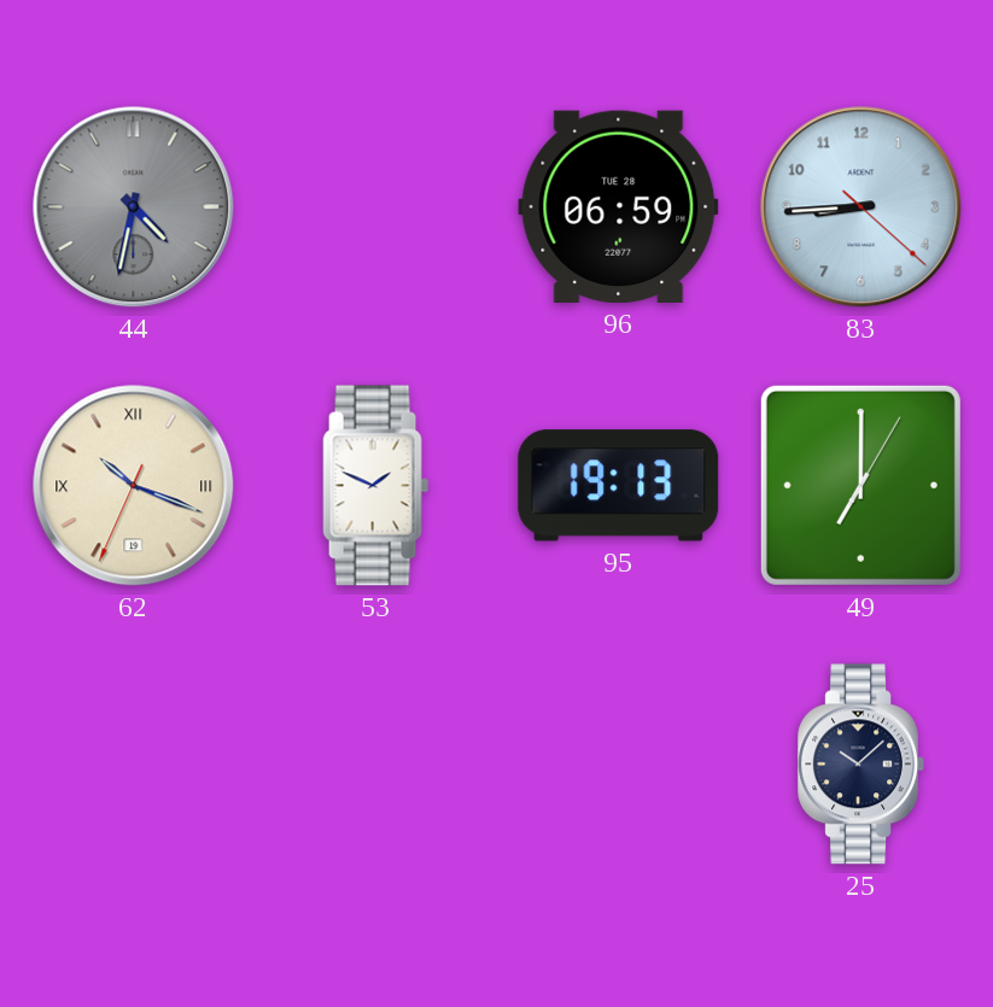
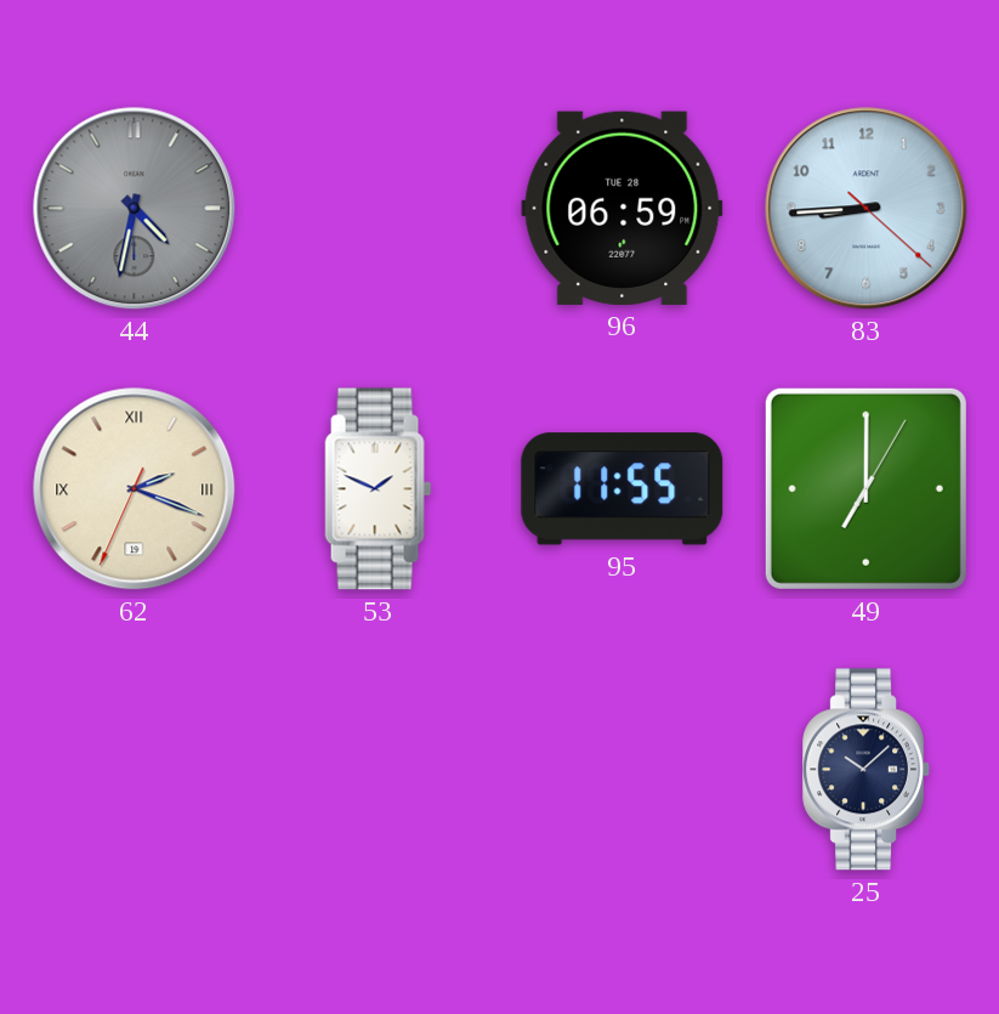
62: 10:18 -> 2:18 (135, 489)
95: 19:13 -> 11:55 (623, 489)
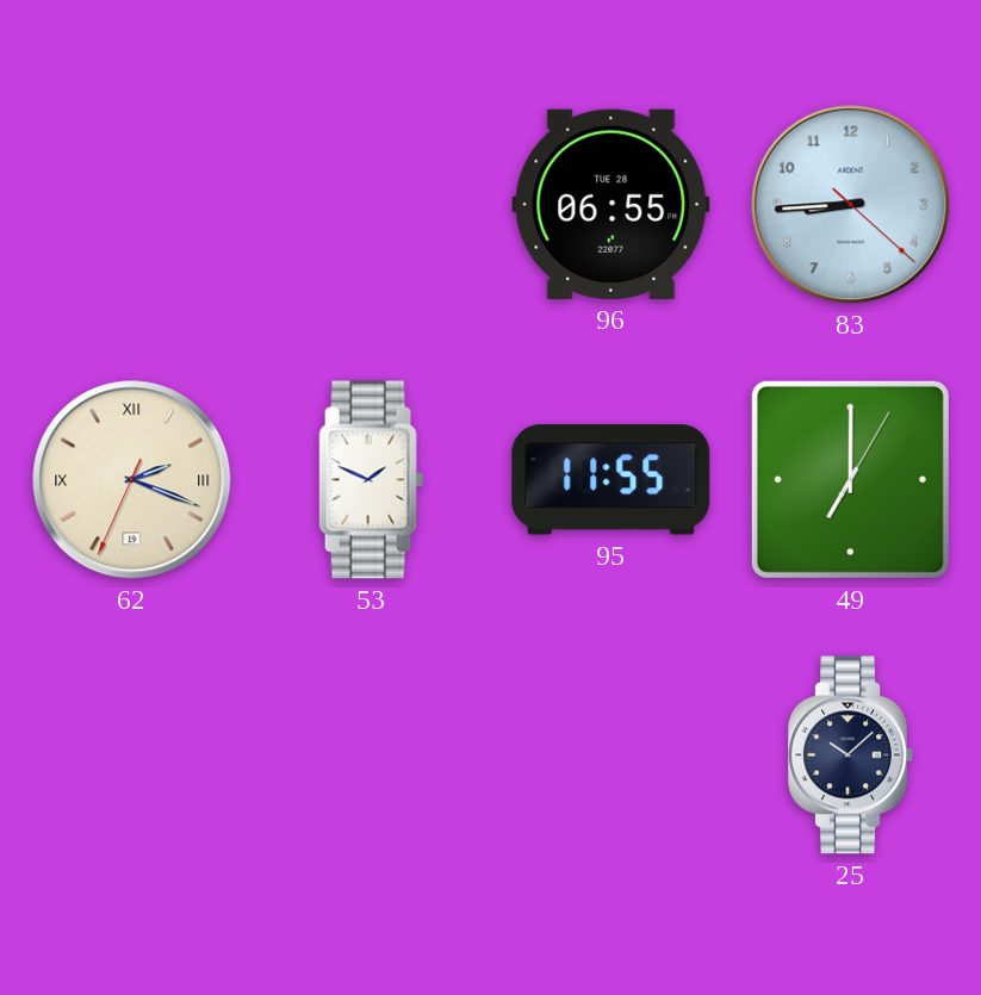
44: 4:32 -> none (135, 209)
96: 06:59 -> 06:55 (611, 204)
